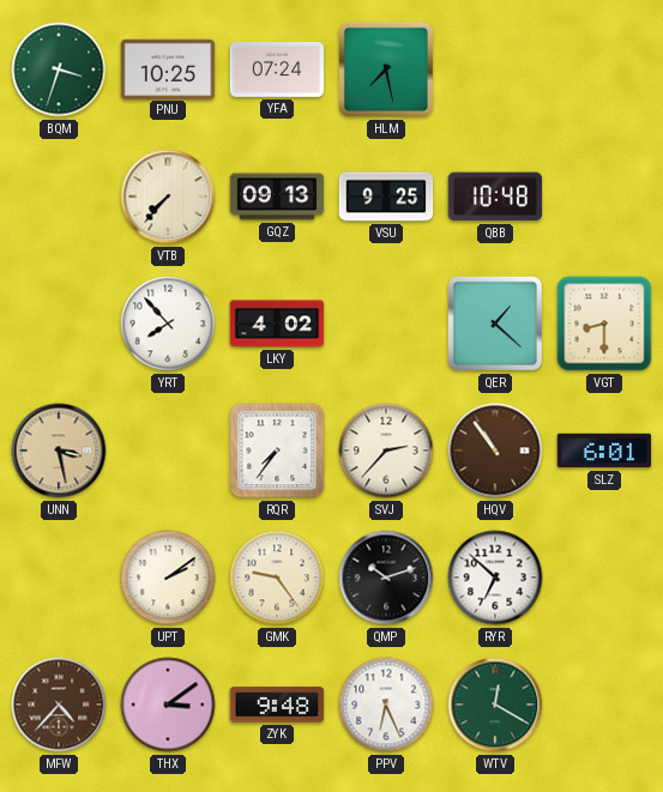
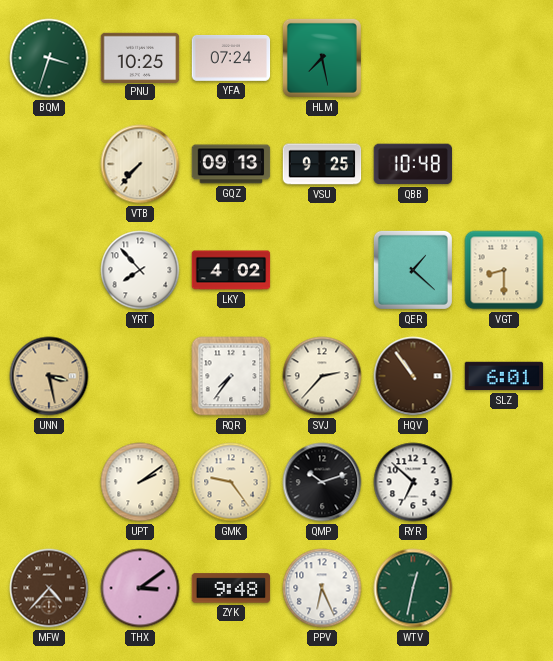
WTV: 12:20 -> 12:32 (413, 588)
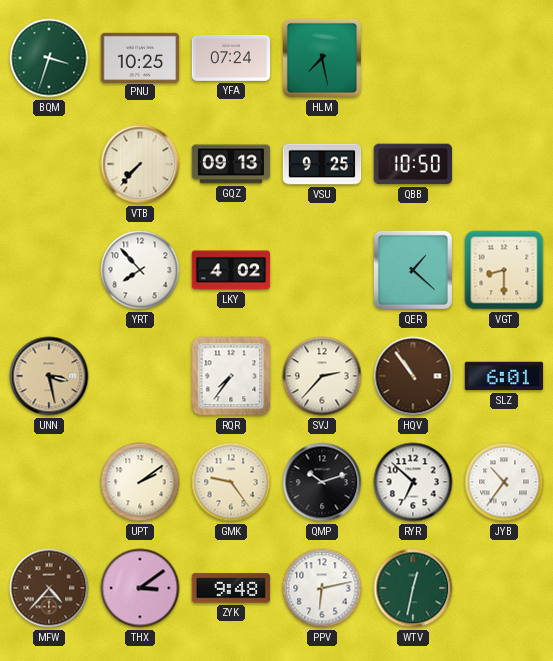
QBB: 10:48 -> 10:50 (412, 164)
JYB: none -> 10:36 (504, 482)
PPV: 6:26 -> 6:13 (322, 588)
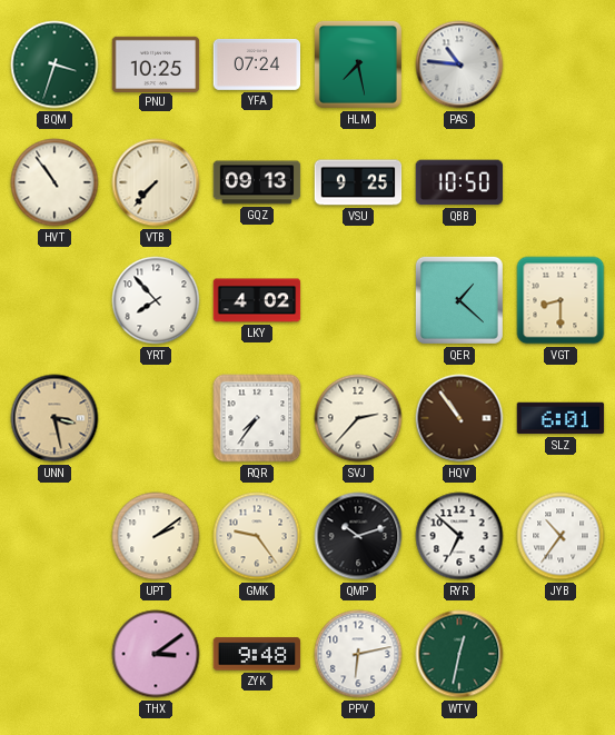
PAS: none -> 10:46 (459, 64)
HVT: none -> 10:54 (54, 182)
MFW: 4:37 -> none (49, 588)
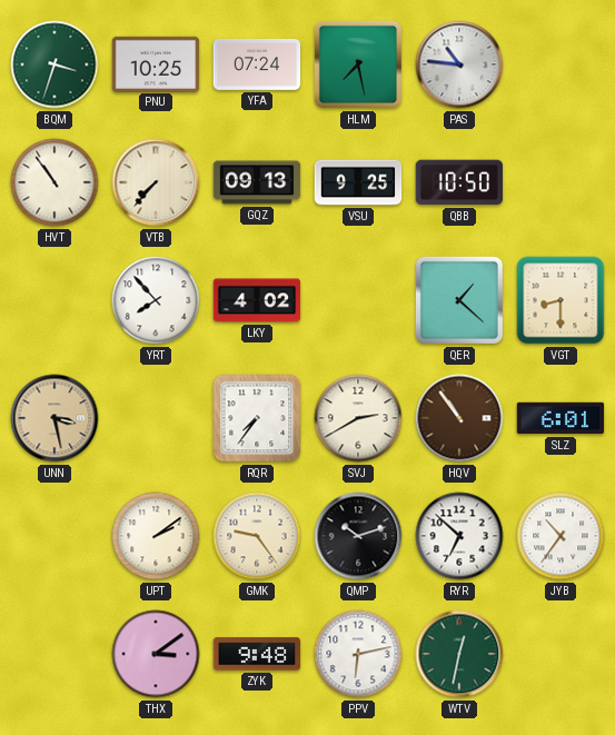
SVJ: 2:37 -> 2:40 (358, 418)
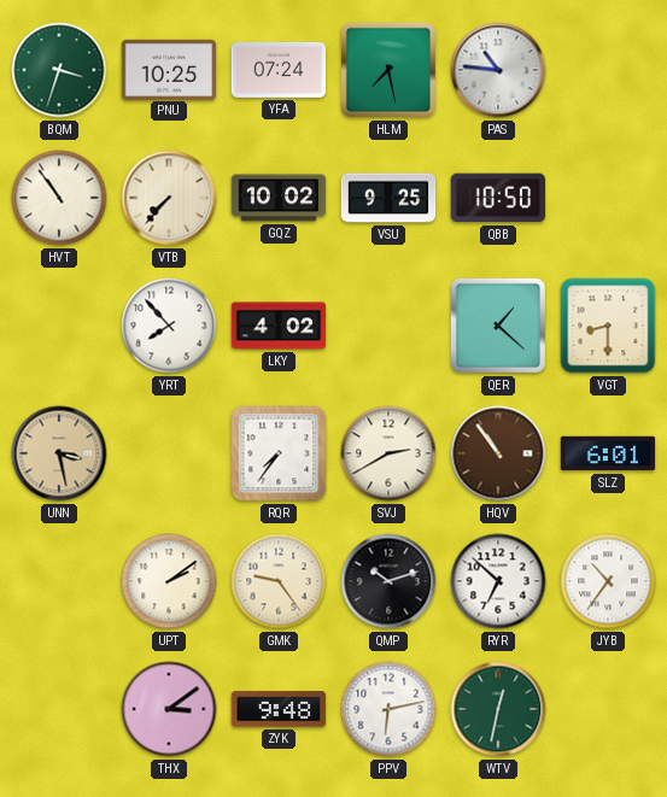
GQZ: 09:13 -> 10:02 (279, 198)
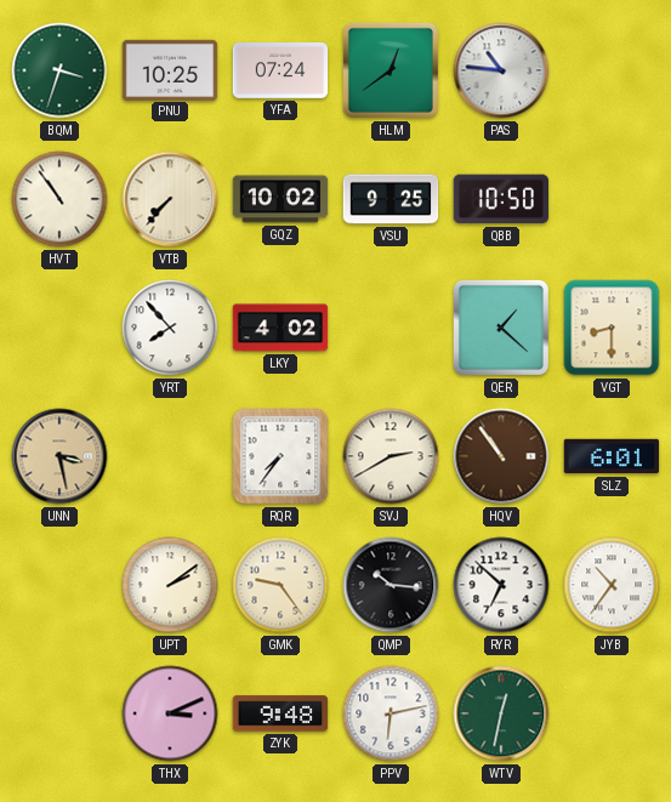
HLM: 7:28 -> 12:39 (391, 70)
QMP: 10:12 -> 10:16 (391, 585)
THX: 3:09 -> 3:11 (170, 713)
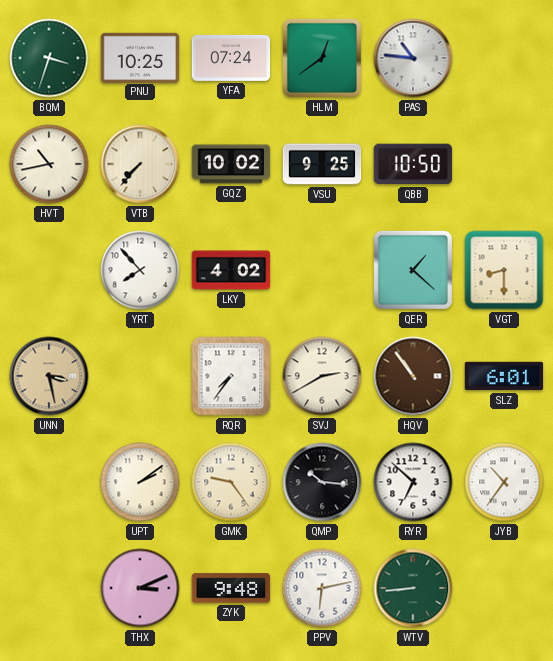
HVT: 10:54 -> 10:43 (49, 164)
WTV: 12:32 -> 8:44 (413, 588)
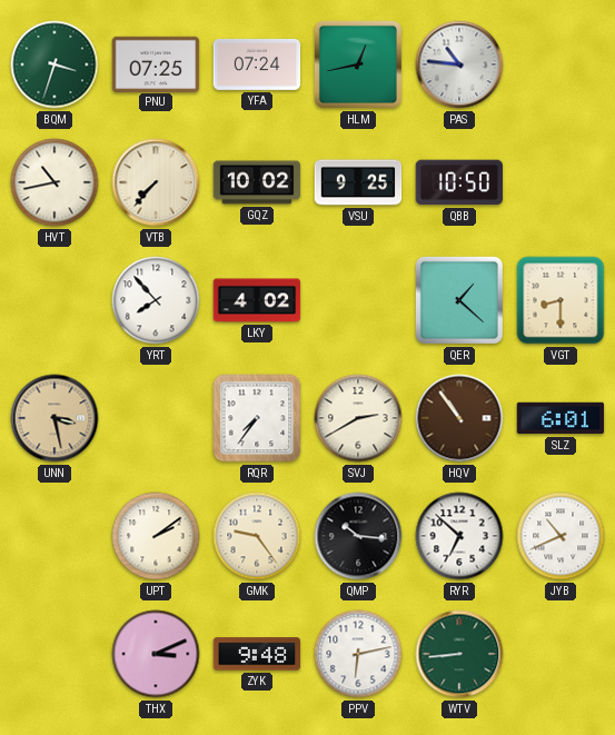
PNU: 10:25 -> 07:25 (156, 63)
HLM: 12:39 -> 12:43 (358, 64)
JYB: 10:36 -> 10:41 (561, 536)
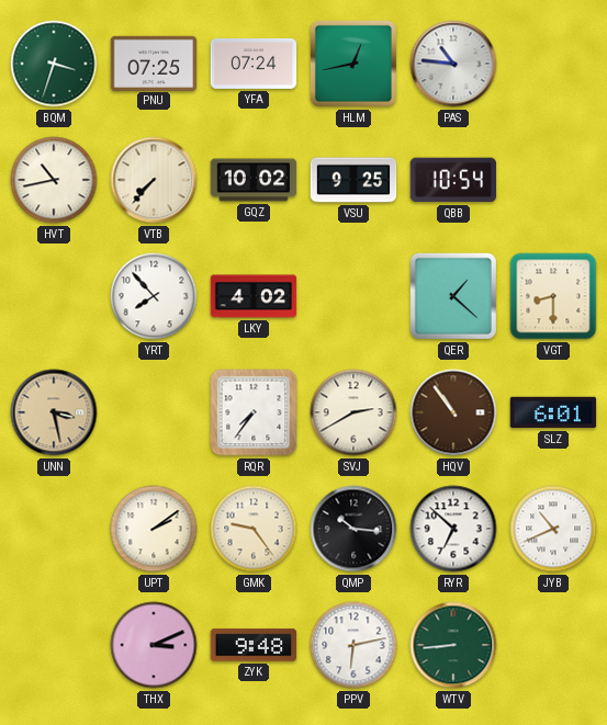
QBB: 10:50 -> 10:54 (452, 180)
